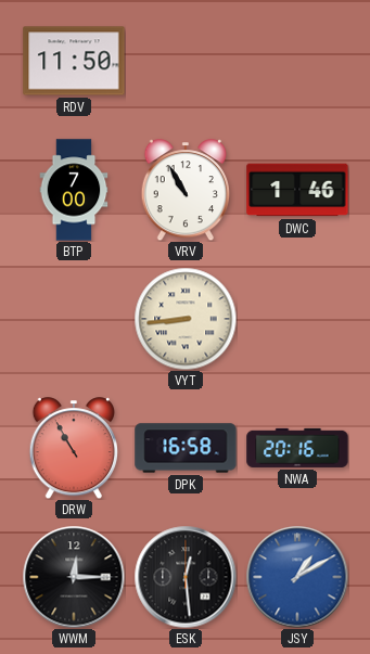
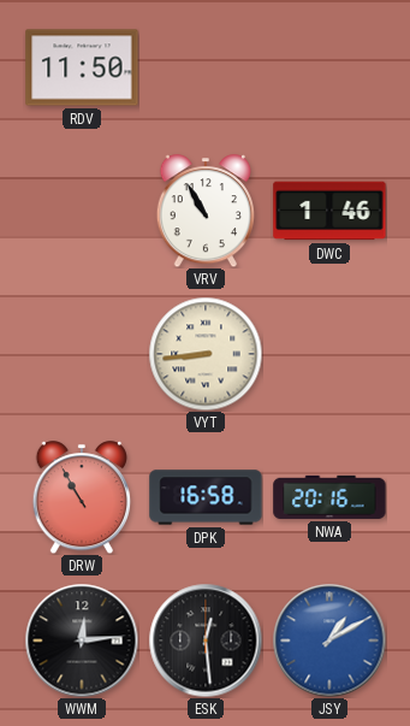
BTP: 7:00 -> none (74, 190)
WWM: 12:15 -> 12:14 (82, 641)
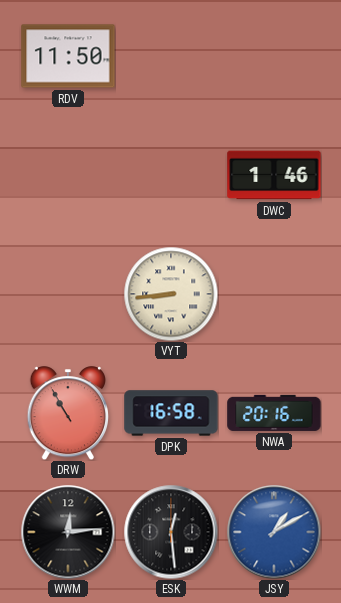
VRV: 10:55 -> none (204, 211)
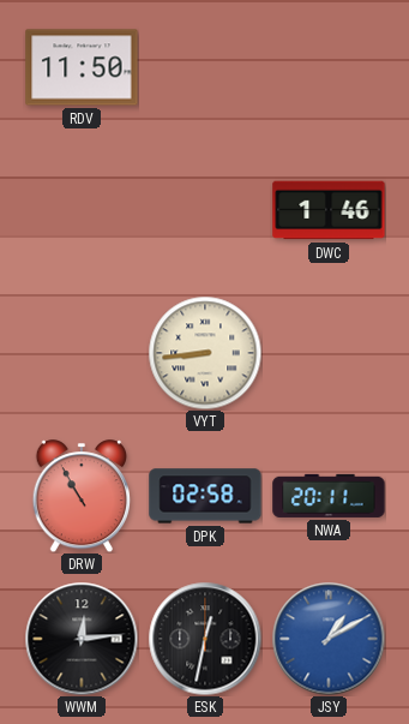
DPK: 16:58 -> 02:58 (205, 496)
NWA: 20:16 -> 20:11 (329, 496)
ESK: 12:29 -> 12:32 (205, 639)
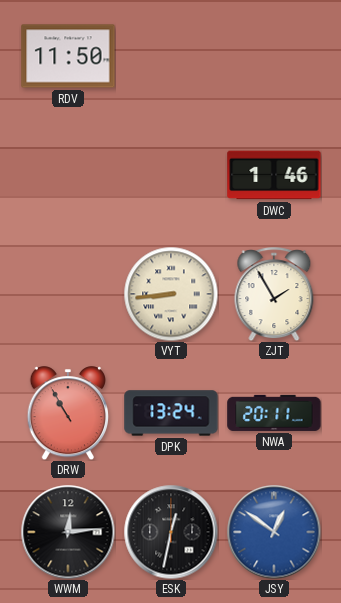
ZJT: none -> 1:55 (274, 294)
DPK: 02:58 -> 13:24 (171, 413)
JSY: 1:10 -> 12:51 (274, 532)
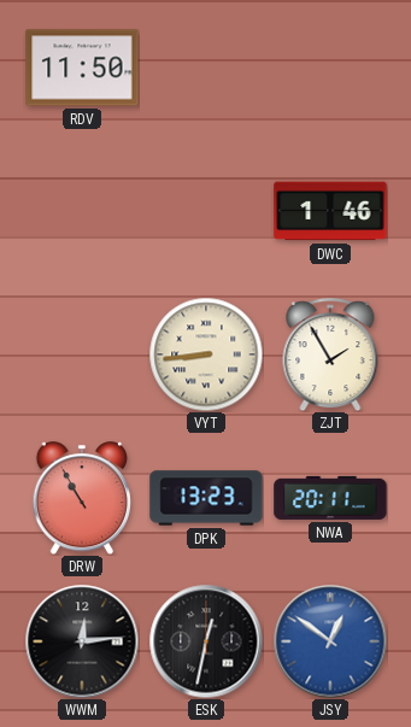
DPK: 13:24 -> 13:23 (206, 498)
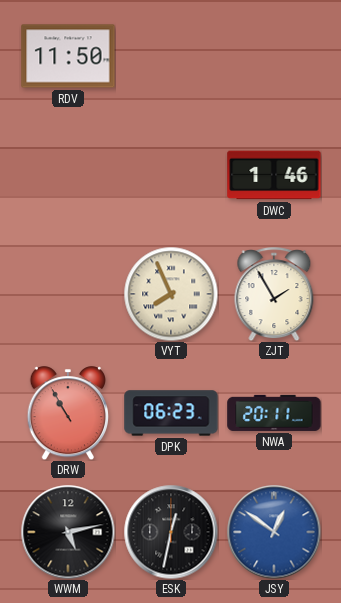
VYT: 8:44 -> 7:56 (171, 294)
DPK: 13:23 -> 06:23 (171, 413)
WWM: 12:14 -> 5:13 (68, 532)
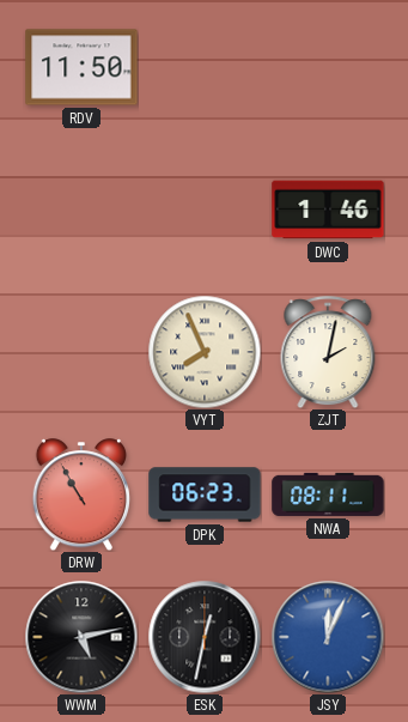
ZJT: 1:55 -> 2:02 (328, 352)
NWA: 20:11 -> 08:11 (328, 495)
JSY: 12:51 -> 12:04 (328, 637)
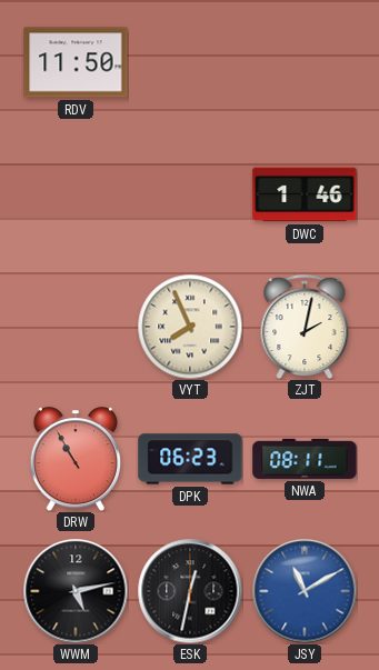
JSY: 12:04 -> 11:10 (305, 591)
